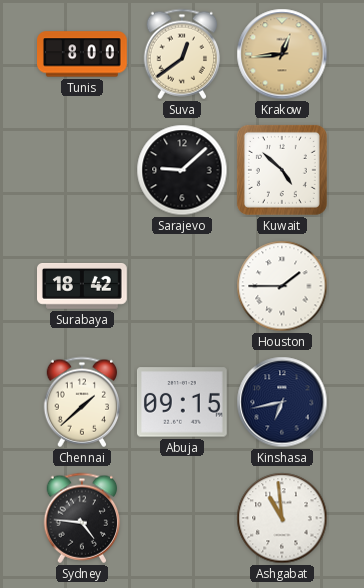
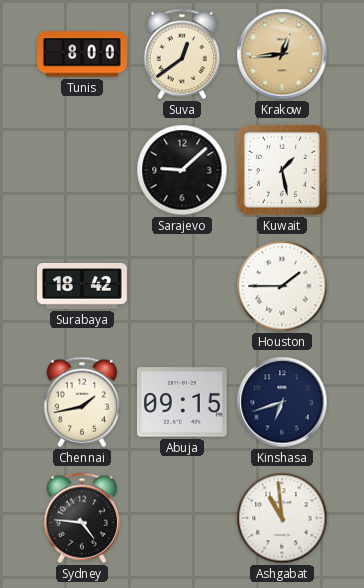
Kuwait: 4:52 -> 1:28 (282, 170)
Chennai: 1:38 -> 1:43 (82, 402)
Kinshasa: 6:43 -> 6:42 (282, 402)
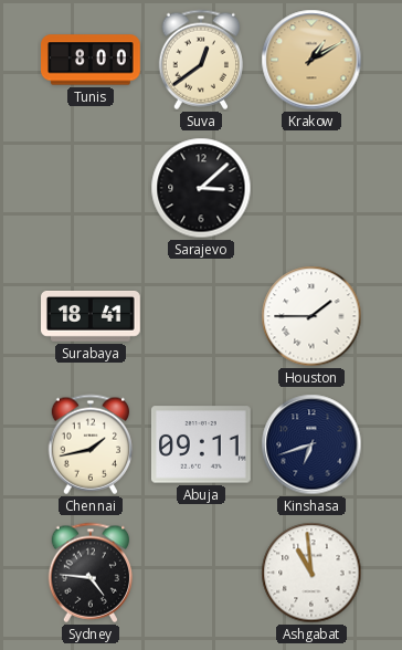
Krakow: 12:44 -> 1:10 (311, 60)
Sarajevo: 9:08 -> 3:08 (201, 188)
Kuwait: 1:28 -> none (282, 170)
Surabaya: 18:42 -> 18:41 (92, 317)
Abuja: 09:15 -> 09:11 (201, 444)
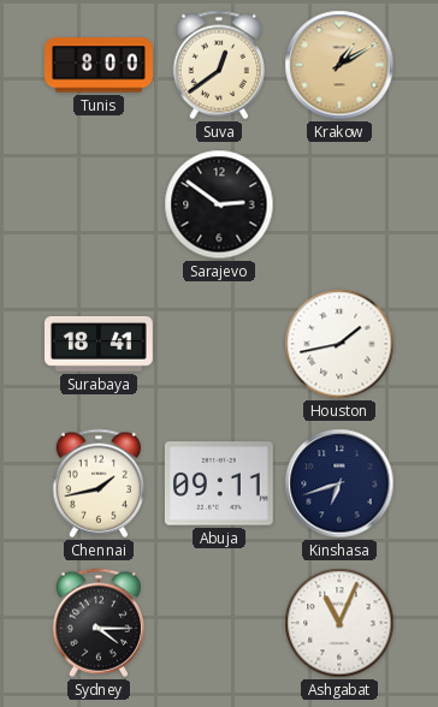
Sarajevo: 3:08 -> 2:51 (219, 204)
Houston: 1:45 -> 1:43 (339, 344)
Sydney: 4:46 -> 4:15 (99, 623)
Ashgabat: 10:59 -> 11:04 (339, 623)
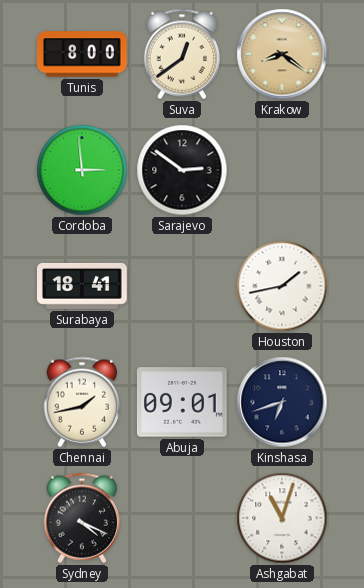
Krakow: 1:10 -> 8:21 (282, 54)
Cordoba: none -> 2:59 (82, 170)
Abuja: 09:11 -> 09:01 (182, 402)
Sydney: 4:15 -> 4:19 (82, 518)
Ashgabat: 11:04 -> 11:03 (282, 518)
